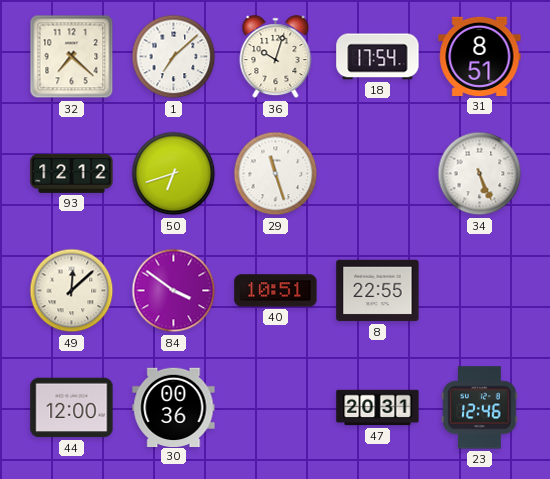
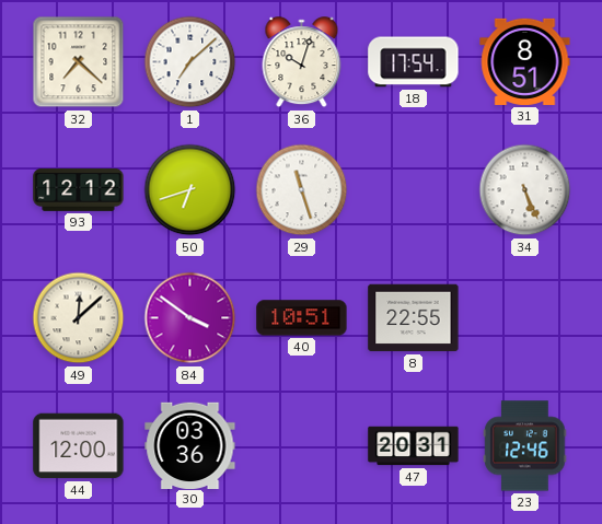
30: 00:36 -> 03:36 (190, 445)
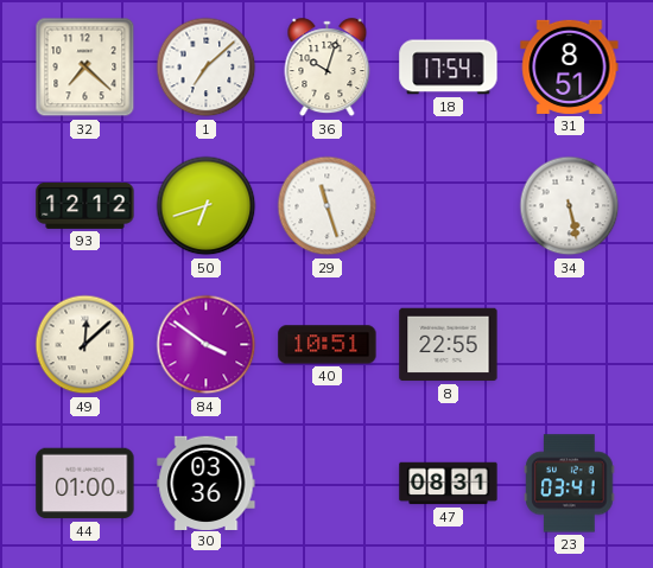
34: 5:26 -> 5:28 (570, 206)
44: 12:00 -> 01:00 (85, 484)
47: 20:31 -> 08:31 (449, 484)
23: 12:46 -> 03:41 (570, 484)
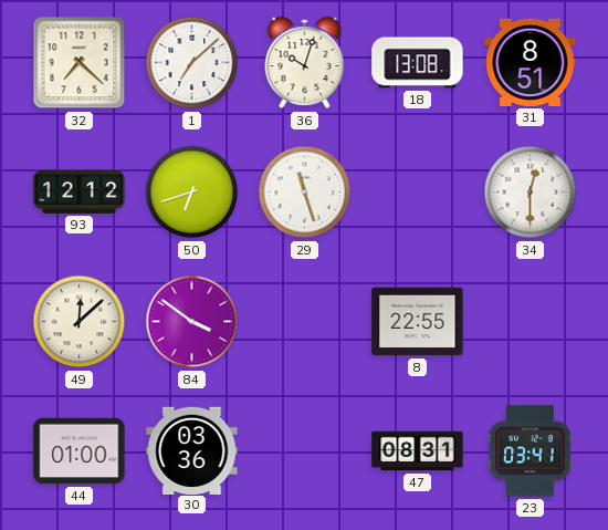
18: 17:54 -> 13:08 (418, 63)
34: 5:28 -> 12:30 (531, 193)
40: 10:51 -> none (328, 345)
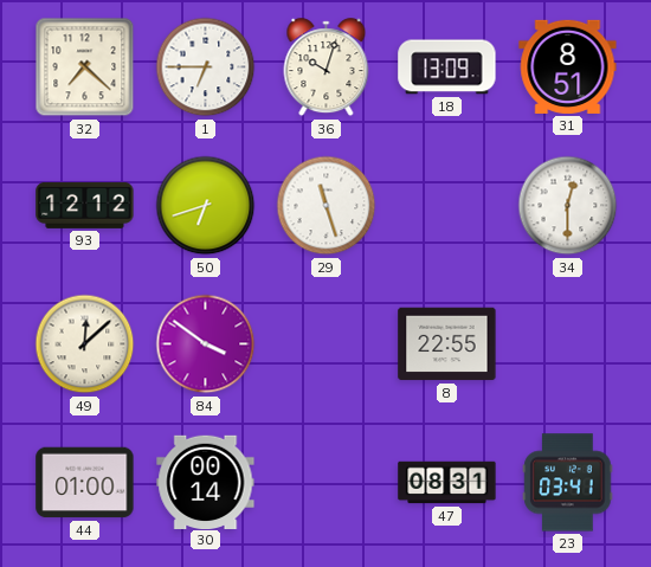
1: 7:08 -> 6:45 (206, 67)
18: 13:08 -> 13:09 (447, 67)
30: 03:36 -> 00:14 (206, 482)
